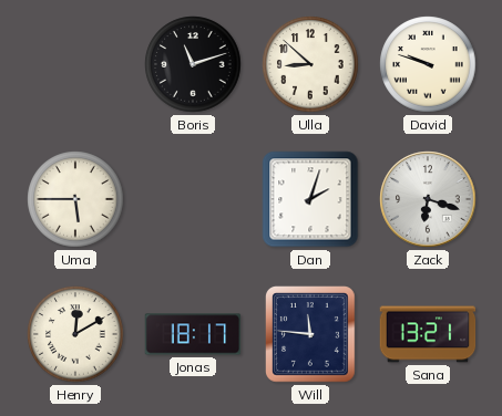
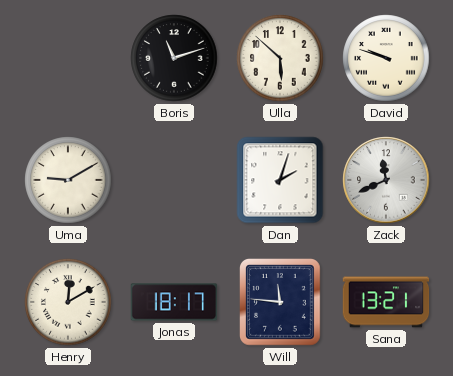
Ulla: 8:52 -> 5:52 (280, 58)
Uma: 5:45 -> 9:10 (68, 180)
Zack: 6:18 -> 11:41 (386, 180)
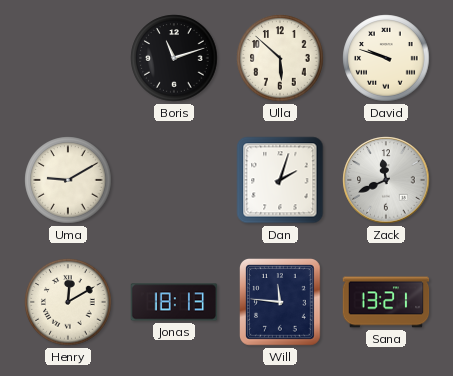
Jonas: 18:17 -> 18:13 (174, 302)
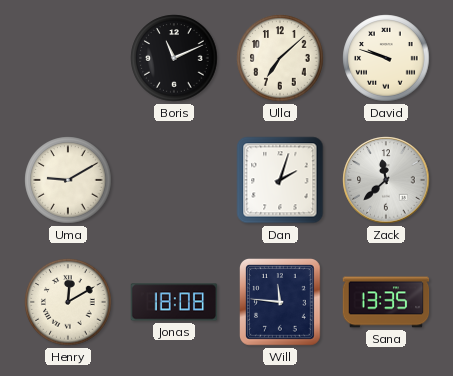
Boris: 11:12 -> 11:11 (174, 58)
Ulla: 5:52 -> 7:08 (280, 58)
Zack: 11:41 -> 11:38 (386, 180)
Jonas: 18:13 -> 18:08 (174, 302)
Sana: 13:21 -> 13:35 (386, 302)
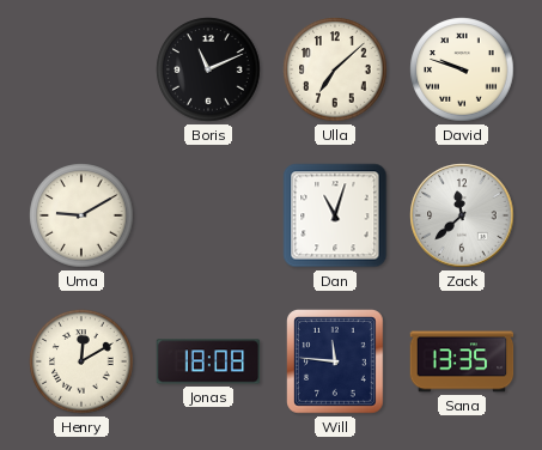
Dan: 2:03 -> 11:03 (335, 215)
